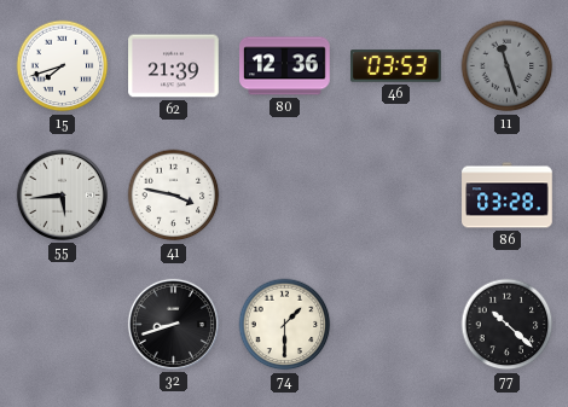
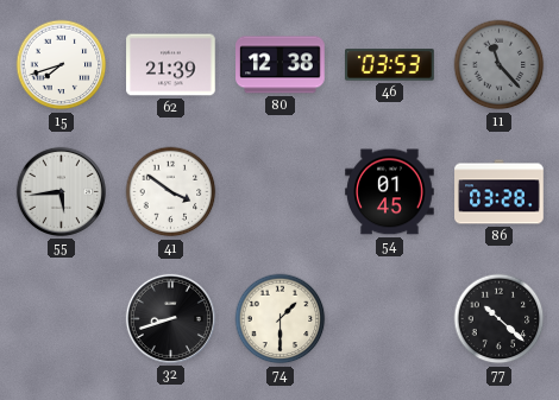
80: 12:36 -> 12:38 (281, 65)
11: 11:27 -> 11:23 (500, 65)
41: 3:47 -> 3:51 (171, 192)
54: none -> 01:45 (390, 192)
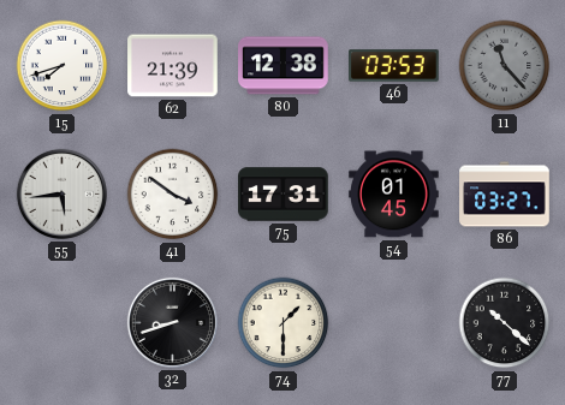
75: none -> 17:31 (284, 195)
86: 03:28 -> 03:27 (505, 195)
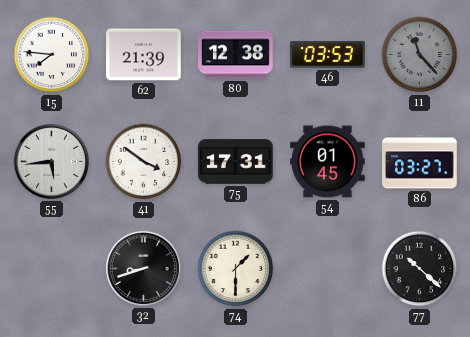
15: 7:42 -> 7:46 (52, 55)
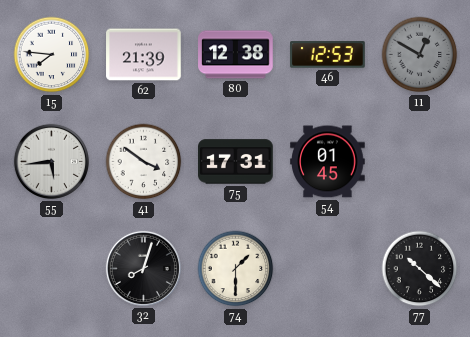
46: 03:53 -> 12:53 (328, 55)
11: 11:23 -> 12:50 (420, 55)
86: 03:27 -> none (420, 162)
32: 8:42 -> 8:03 (143, 268)
